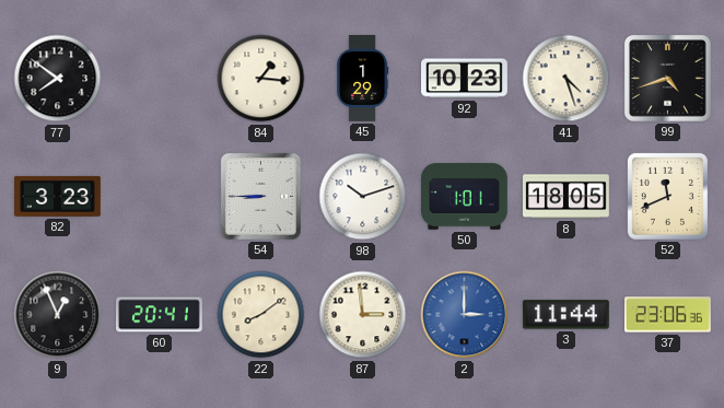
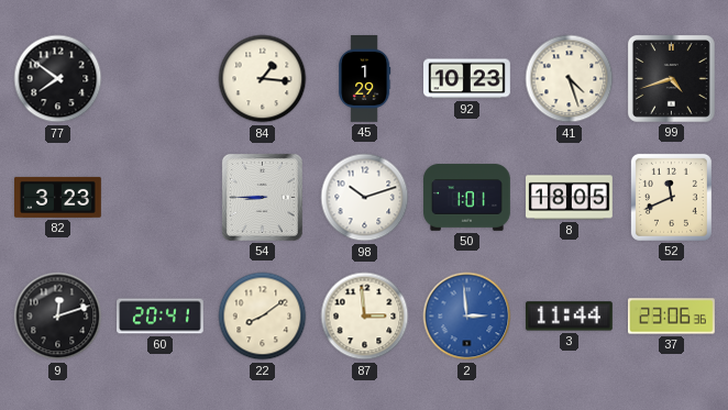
9: 12:56 -> 12:12 (58, 317)
2: 3:00 -> 2:59 (467, 317)
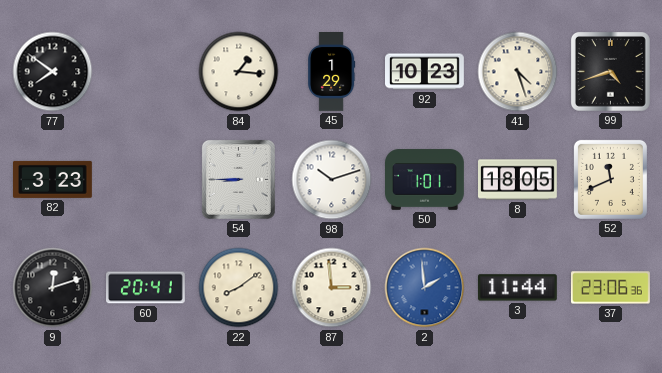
2: 2:59 -> 1:59 (425, 288)
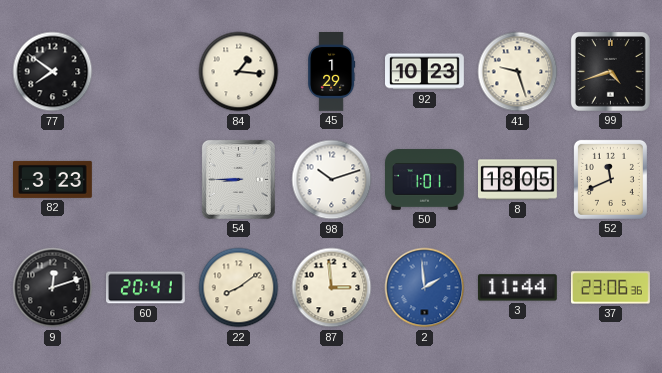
41: 4:27 -> 9:27 (518, 72)
